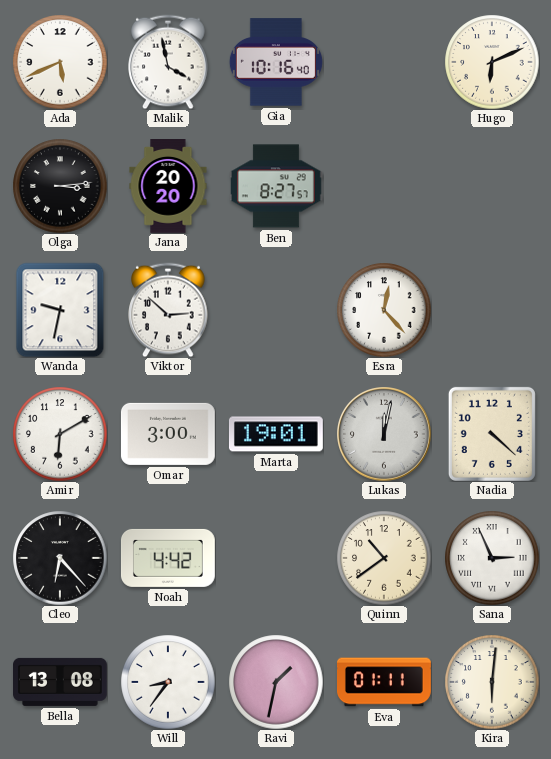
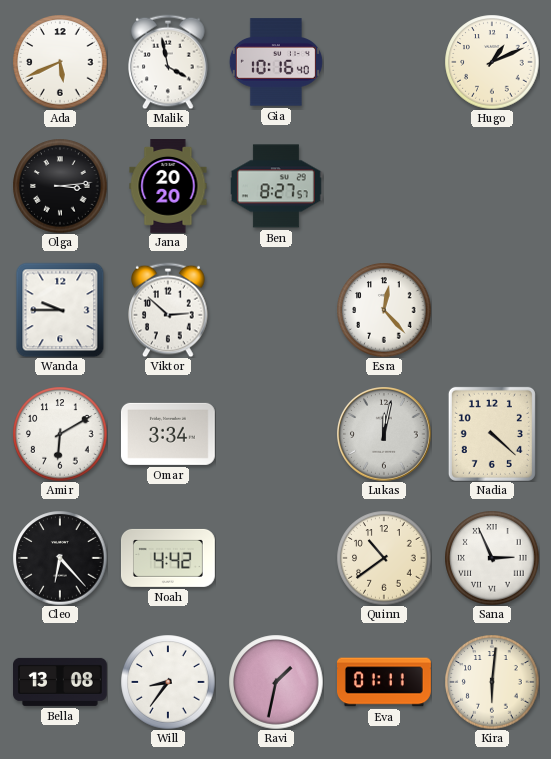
Hugo: 6:11 -> 1:11 (492, 62)
Wanda: 9:32 -> 9:45 (60, 310)
Omar: 3:00 -> 3:34 (168, 434)
Marta: 19:01 -> none (276, 434)
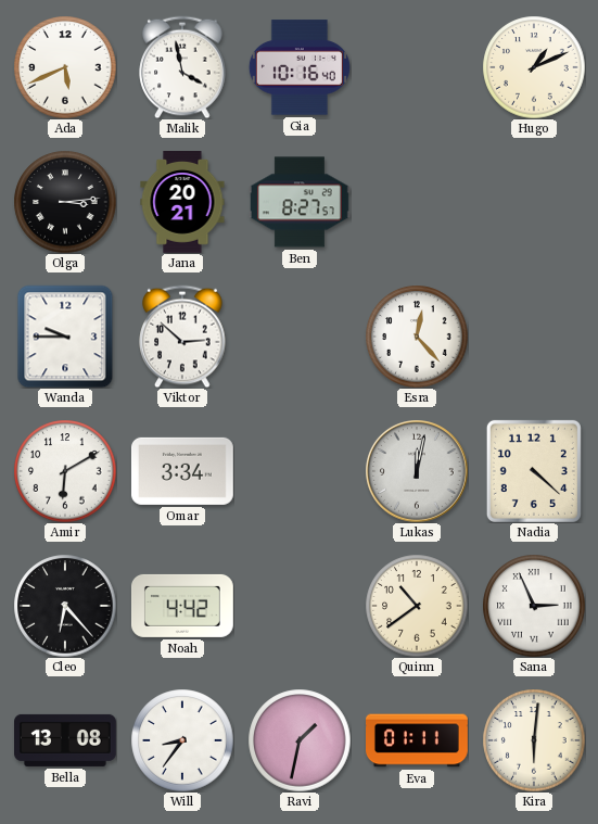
Jana: 20:20 -> 20:21 (182, 203)
